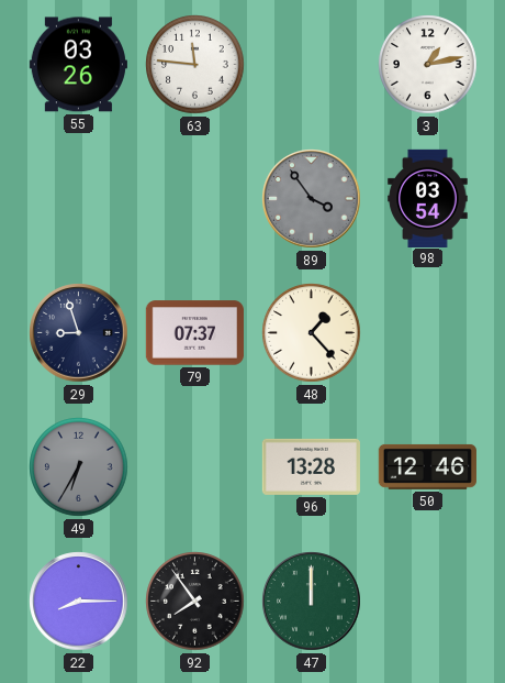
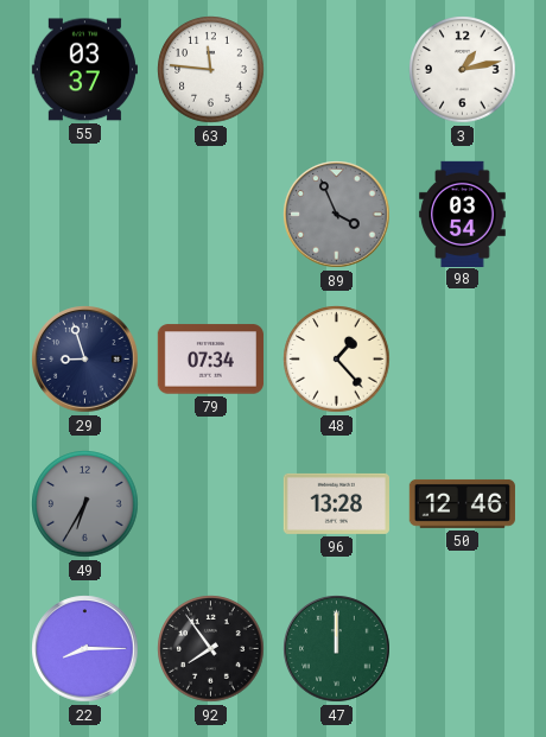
55: 03:26 -> 03:37 (84, 70)
89: 3:54 -> 3:56 (337, 215)
79: 07:37 -> 07:34 (210, 360)
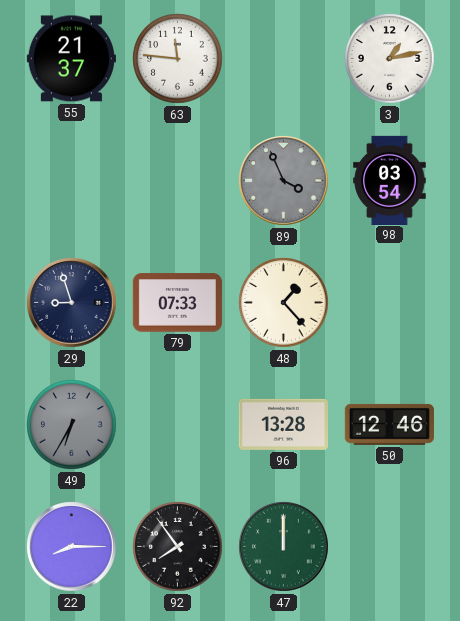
55: 03:37 -> 21:37 (71, 59)
79: 07:34 -> 07:33 (177, 303)
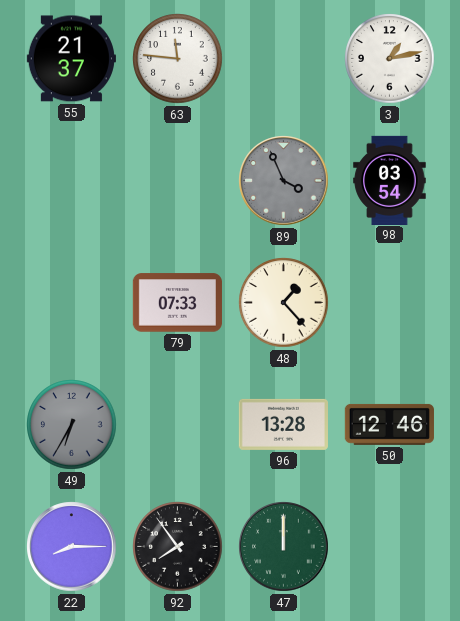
29: 8:57 -> none (72, 303)
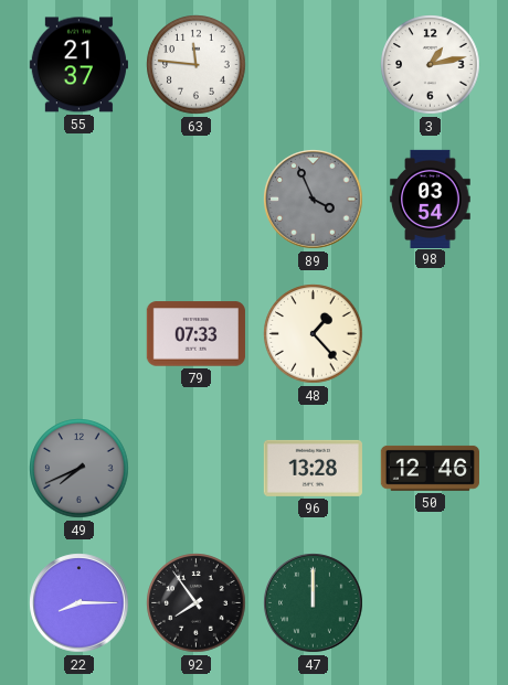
49: 6:35 -> 7:41 (80, 469)
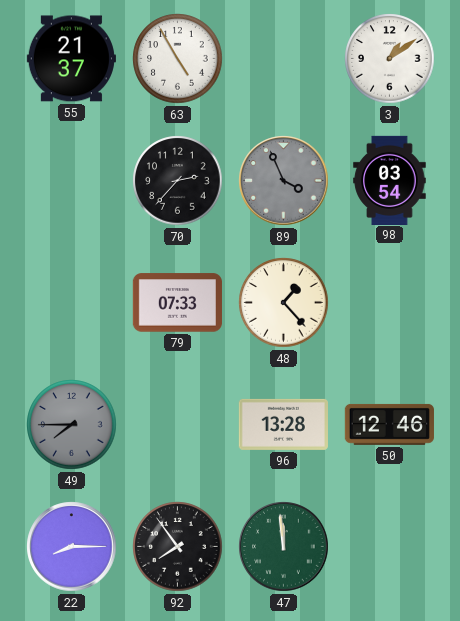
63: 11:46 -> 4:55 (178, 59)
3: 1:13 -> 1:09 (390, 59)
70: none -> 2:37 (178, 181)
49: 7:41 -> 7:45 (72, 425)
47: 12:00 -> 11:59 (284, 547)
